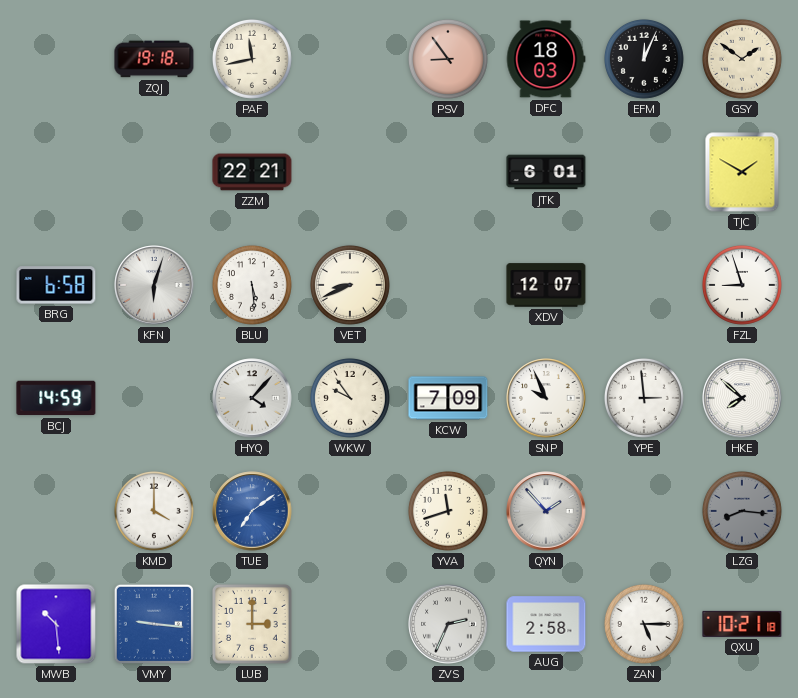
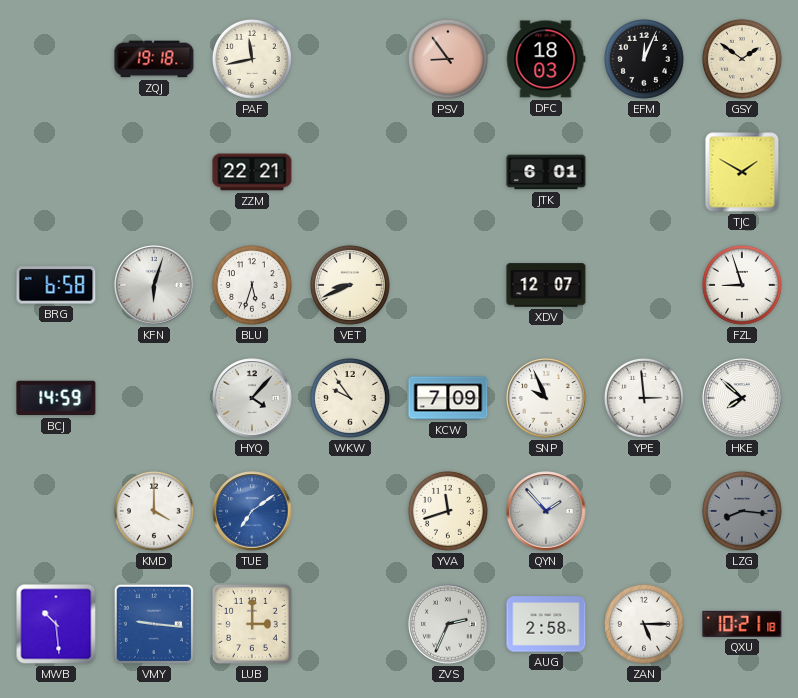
BLU: 5:29 -> 5:33 (252, 285)
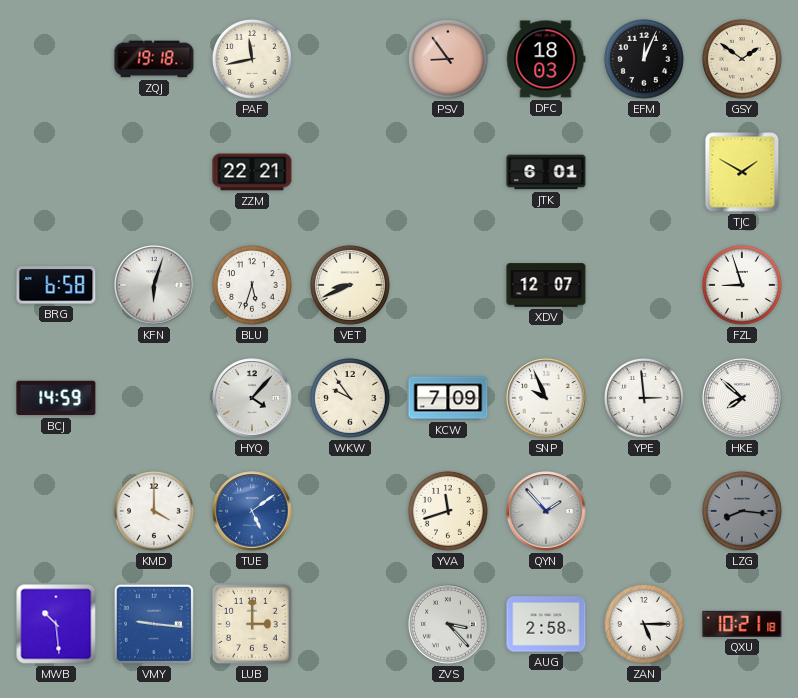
TUE: 7:09 -> 5:09 (252, 511)
ZVS: 2:34 -> 3:23 (448, 624)
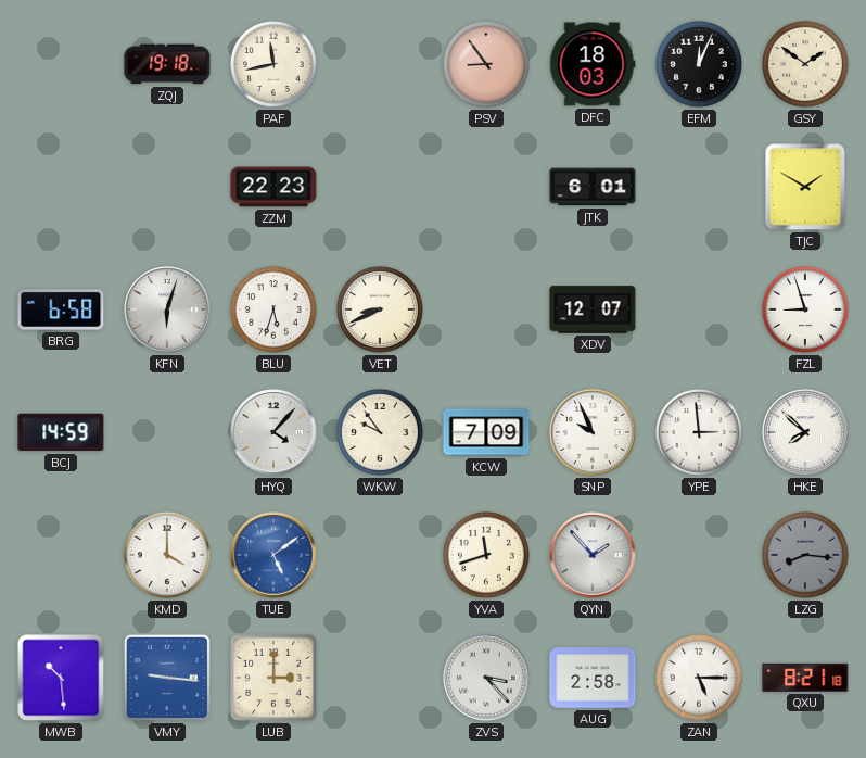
ZZM: 22:21 -> 22:23 (273, 187)
QXU: 10:21 -> 8:21 (805, 678)
